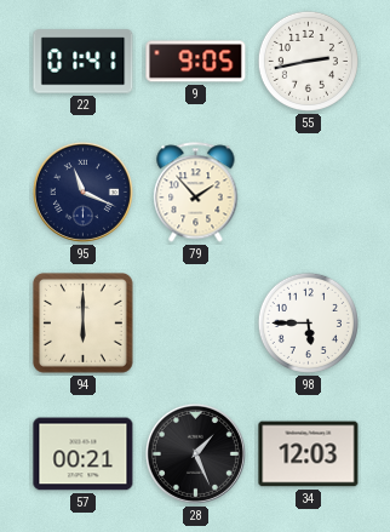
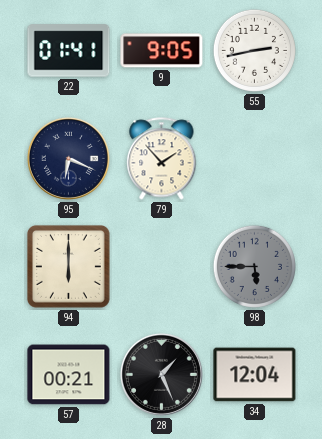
95: 11:19 -> 6:19 (68, 158)
98 dial: white -> grey (254, 266)
34: 12:03 -> 12:04 (255, 375)
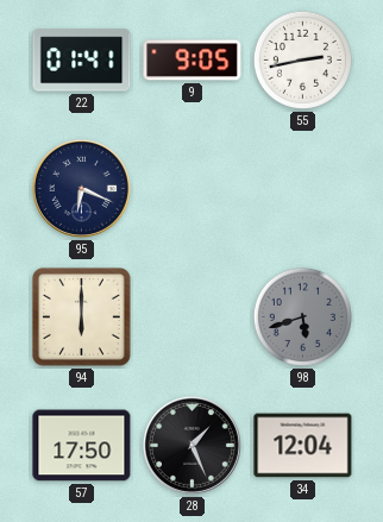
79: 1:53 -> none (162, 159)
98: 5:45 -> 5:42 (302, 316)
57: 00:21 -> 17:50 (82, 446)
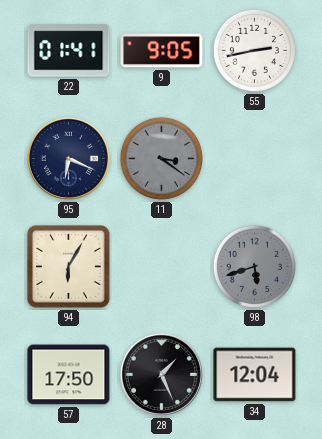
11: none -> 3:21 (161, 158)
94: 6:00 -> 6:05 (69, 267)
